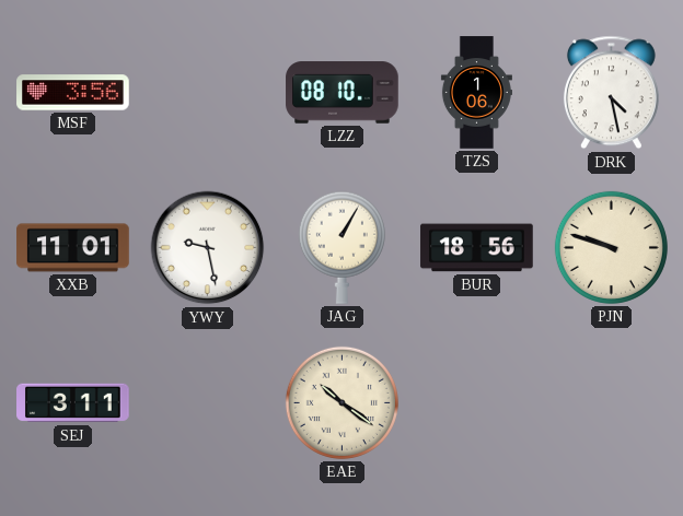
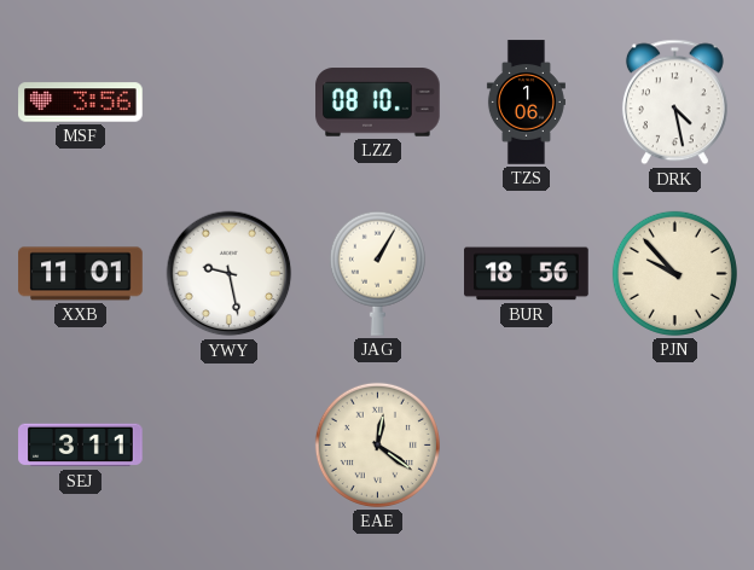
PJN: 9:48 -> 9:53 (674, 273)
EAE: 10:21 -> 12:21 (377, 444)
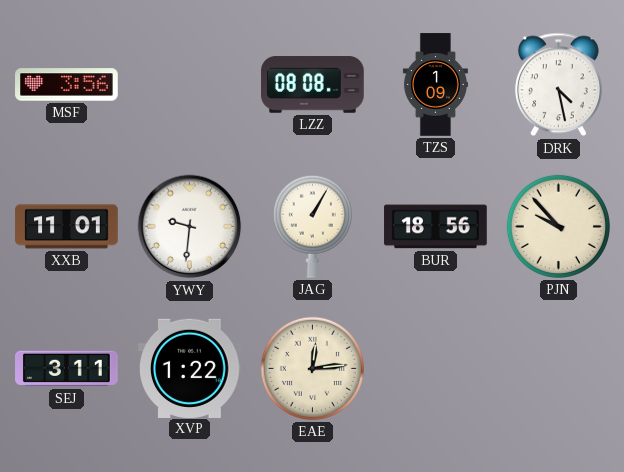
LZZ: 08:10 -> 08:08 (313, 85)
TZS: 1:06 -> 1:09 (435, 85)
YWY: 9:28 -> 9:31 (190, 227)
XVP: none -> 1:22 (190, 368)
EAE: 12:21 -> 12:14 (312, 368)
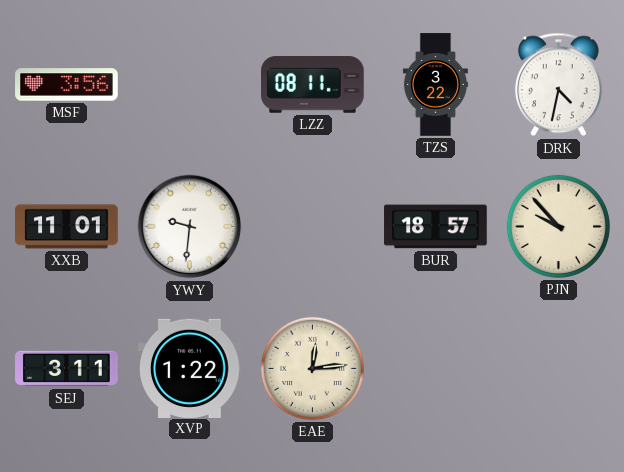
LZZ: 08:08 -> 08:11 (313, 85)
TZS: 1:09 -> 3:22 (435, 85)
DRK: 4:28 -> 4:32 (558, 85)
JAG: 1:05 -> none (312, 226)
BUR: 18:56 -> 18:57 (436, 227)
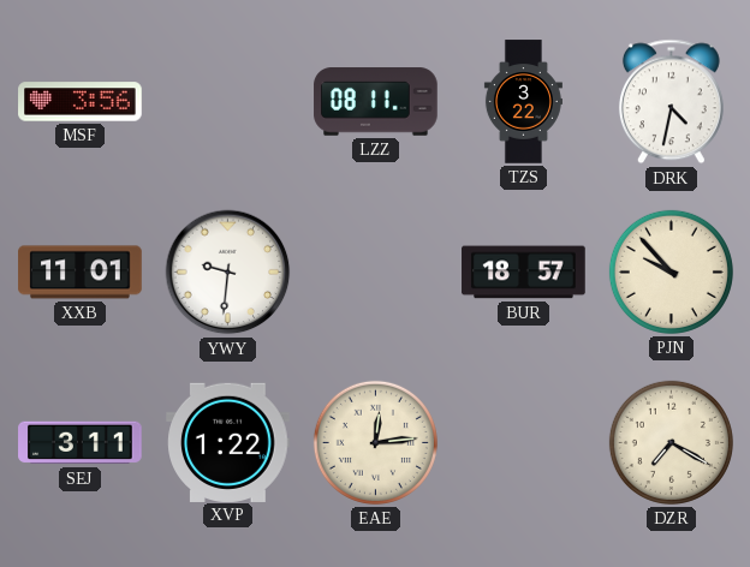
DZR: none -> 7:20 (671, 442)
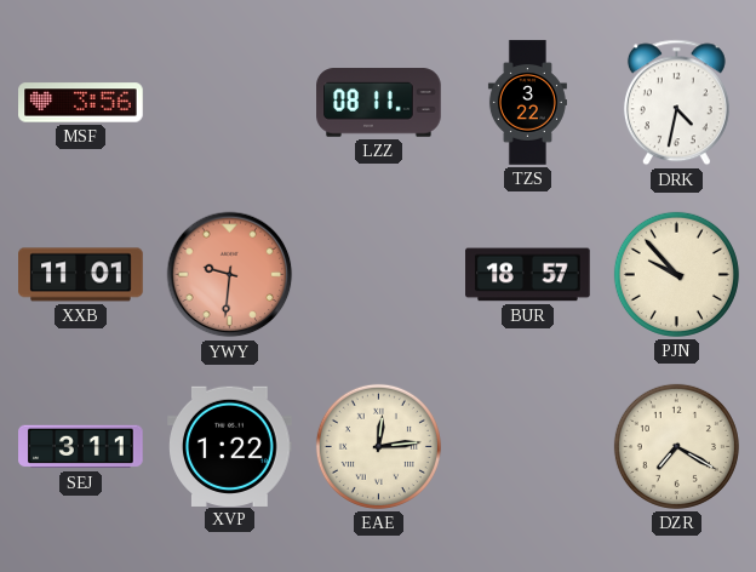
YWY dial: white -> salmon (230, 275)
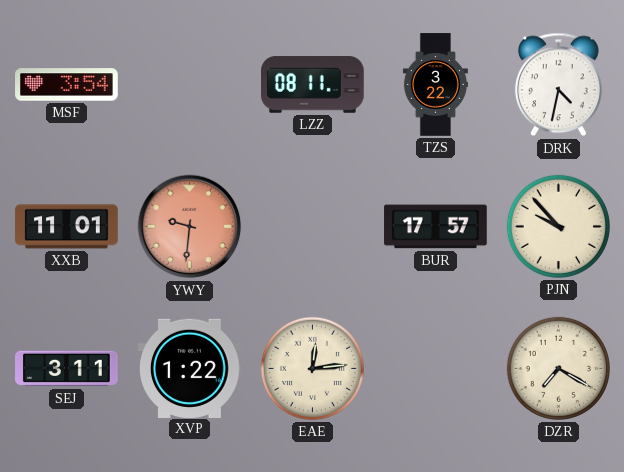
MSF: 3:56 -> 3:54 (67, 85)
BUR: 18:57 -> 17:57 (436, 227)
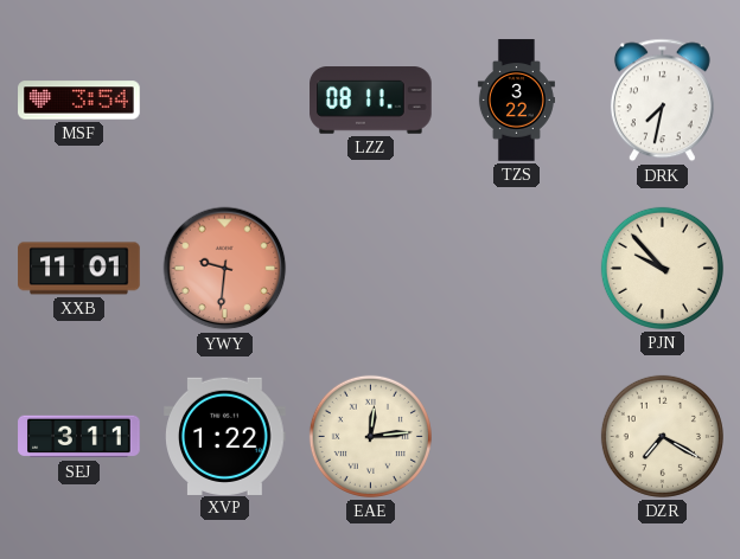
DRK: 4:32 -> 7:32 (662, 101)
BUR: 17:57 -> none (436, 227)
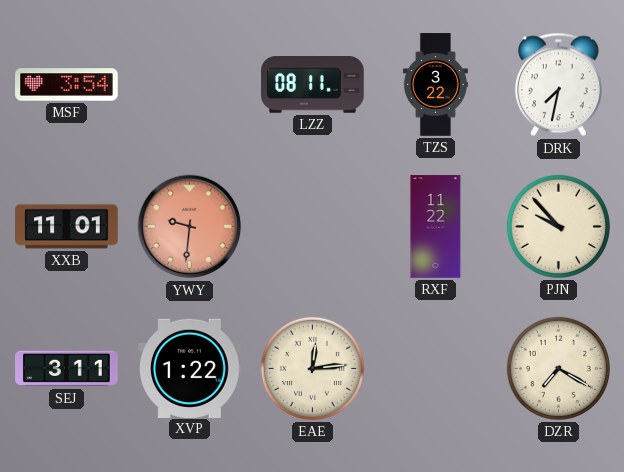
RXF: none -> 11:22 (436, 227)
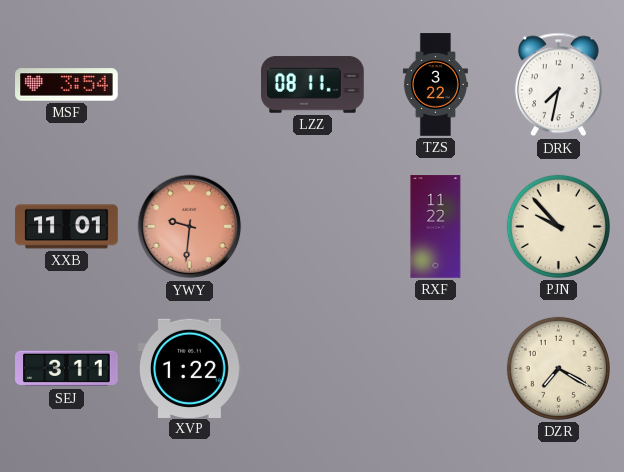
EAE: 12:14 -> none (312, 368)
